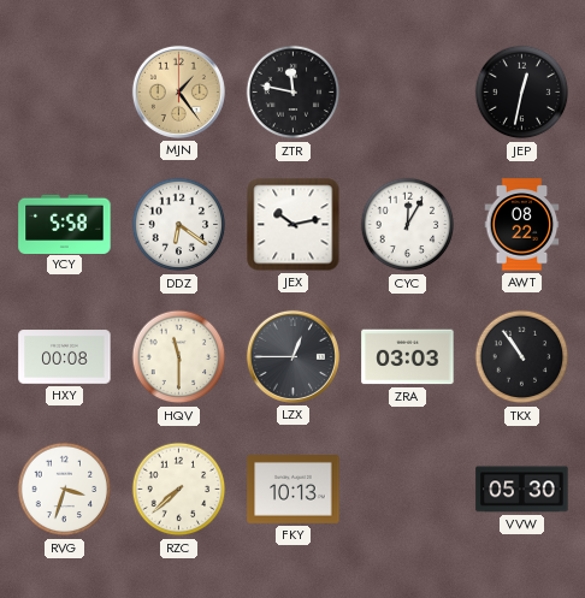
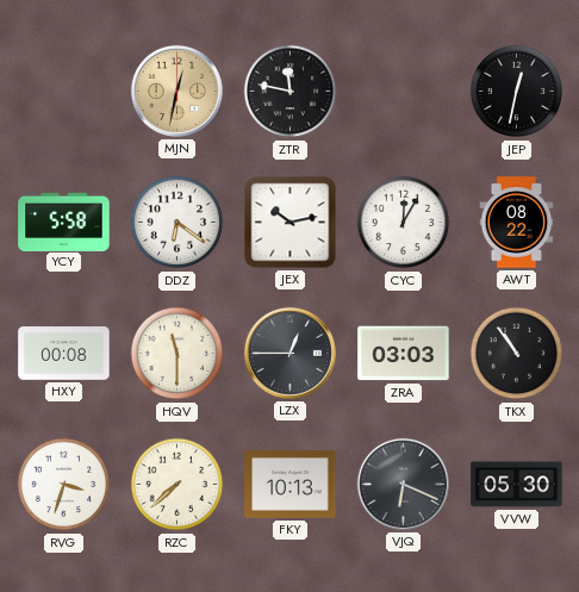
MJN: 1:24 -> 12:32 (176, 91)
VJQ: none -> 6:19 (403, 484)
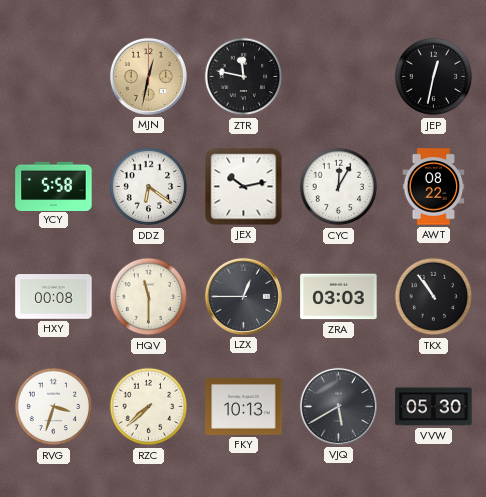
VJQ: 6:19 -> 5:40 (338, 406)
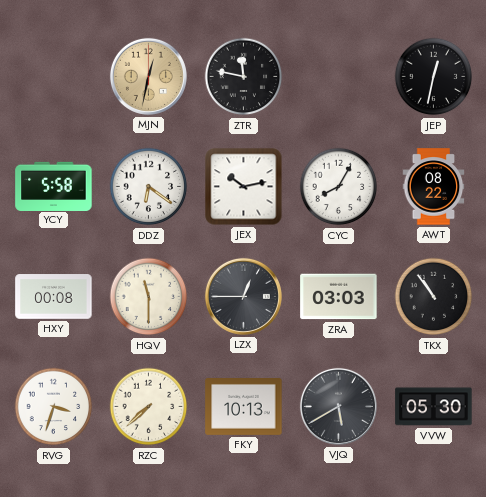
CYC: 12:05 -> 8:05 (339, 187)
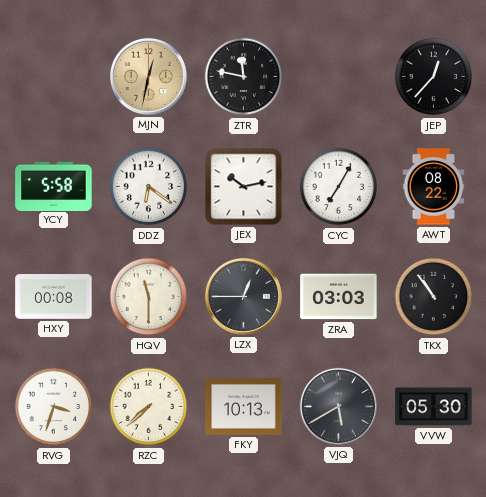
JEP: 12:32 -> 12:37 (434, 77)
CYC: 8:05 -> 7:05 (339, 187)
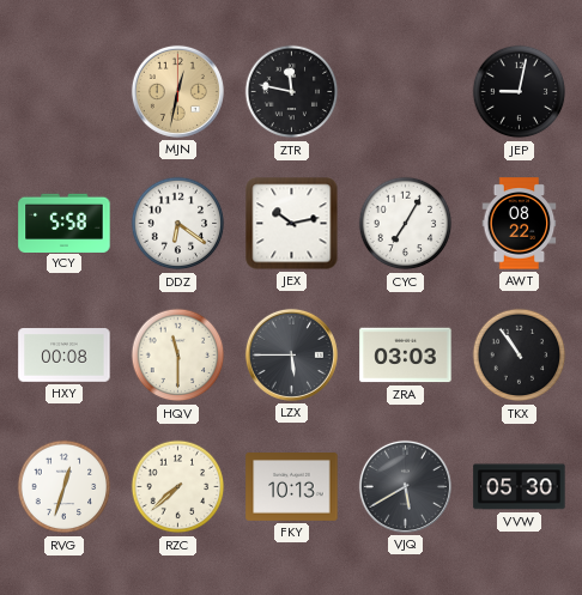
JEP: 12:37 -> 9:02 (520, 92)
LZX: 12:45 -> 5:45 (291, 354)
RVG: 3:33 -> 12:33 (65, 487)
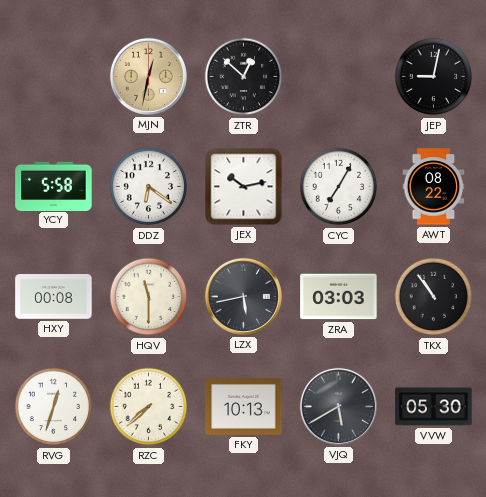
ZTR: 11:47 -> 12:52 (244, 77)
LZX: 5:45 -> 5:43 (243, 296)
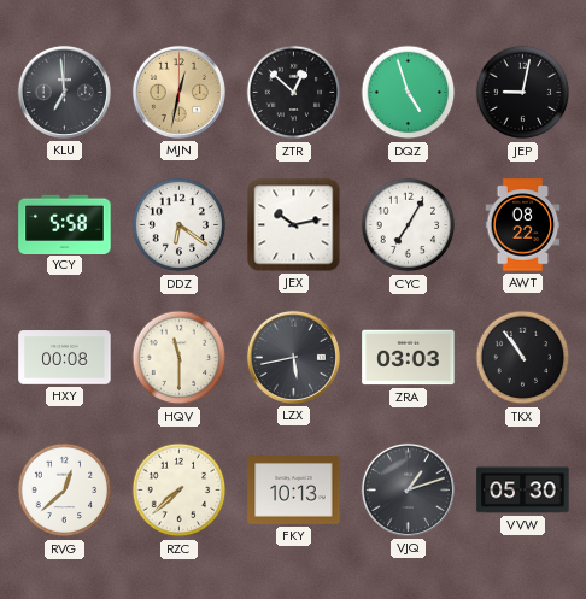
KLU: none -> 6:59 (64, 92)
DQZ: none -> 4:57 (409, 93)
RVG: 12:33 -> 12:38 (65, 491)
VJQ: 5:40 -> 1:12 (408, 489)
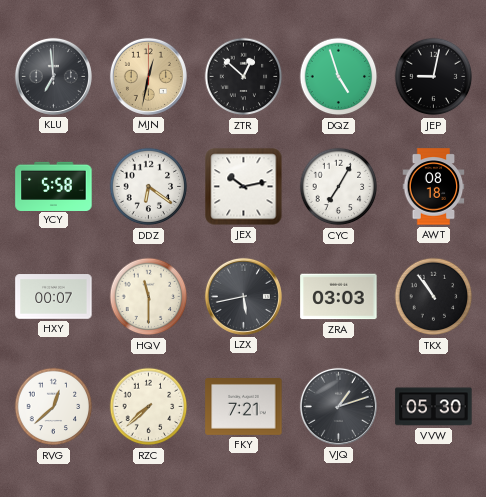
AWT: 08:22 -> 08:18 (434, 187)
HXY: 00:08 -> 00:07 (54, 297)
FKY: 10:13 -> 7:21 (244, 407)
